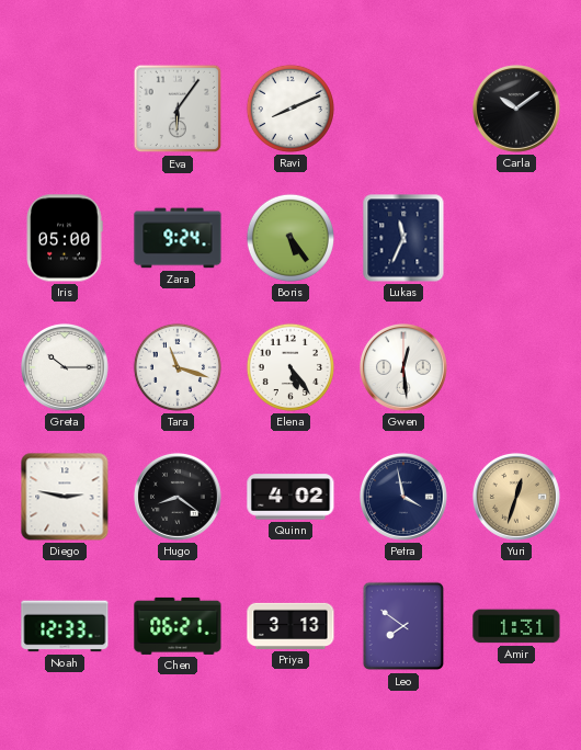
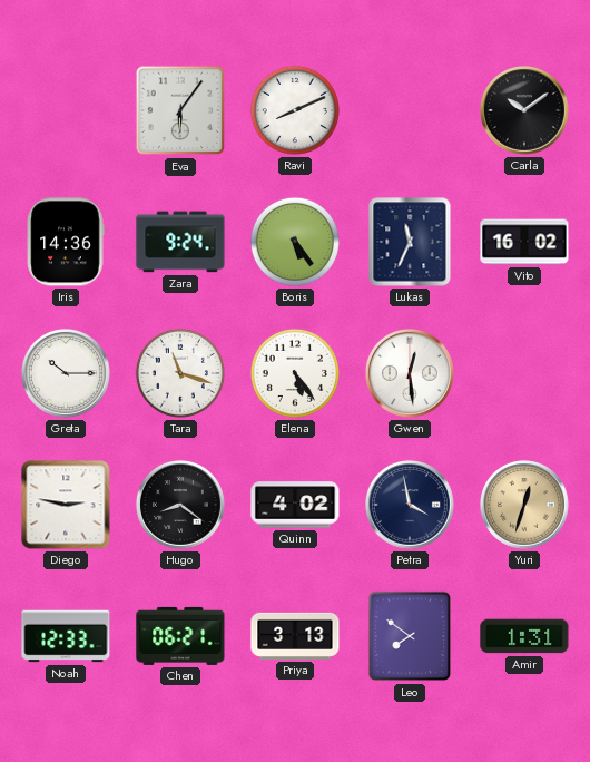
Iris: 05:00 -> 14:36 (66, 242)
Vito: none -> 16:02 (524, 242)
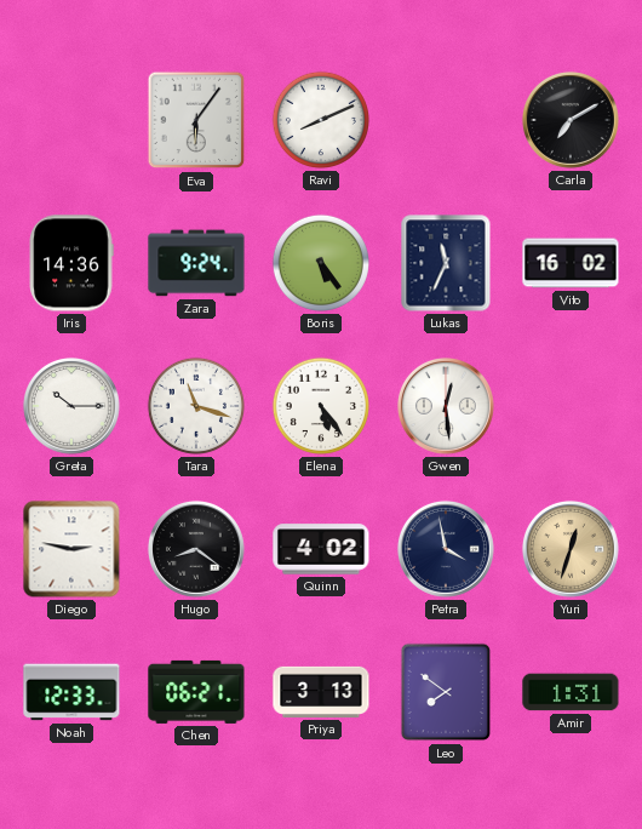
Carla: 10:09 -> 7:10 (571, 120)
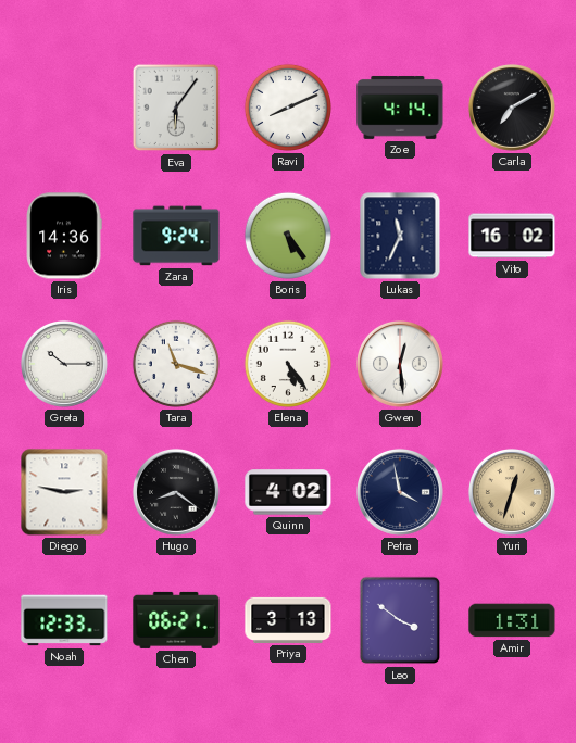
Zoe: none -> 4:14 (400, 108)
Leo: 7:51 -> 3:51 (400, 620)
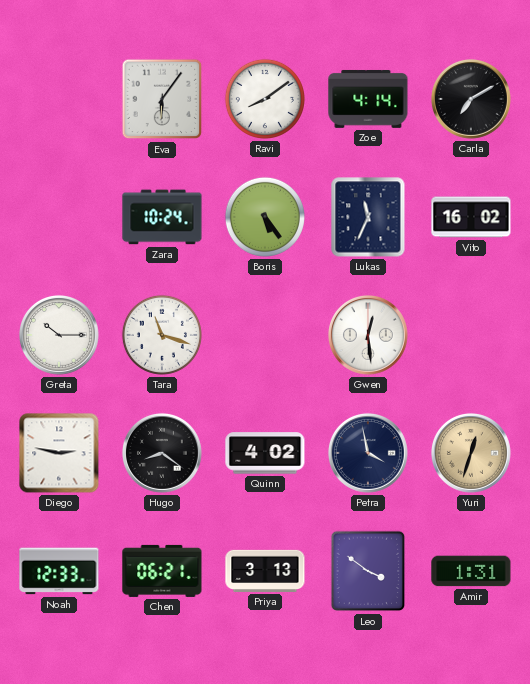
Ravi: 8:11 -> 8:09 (265, 99)
Iris: 14:36 -> none (64, 236)
Zara: 9:24 -> 10:24 (162, 217)
Elena: 5:24 -> none (288, 364)
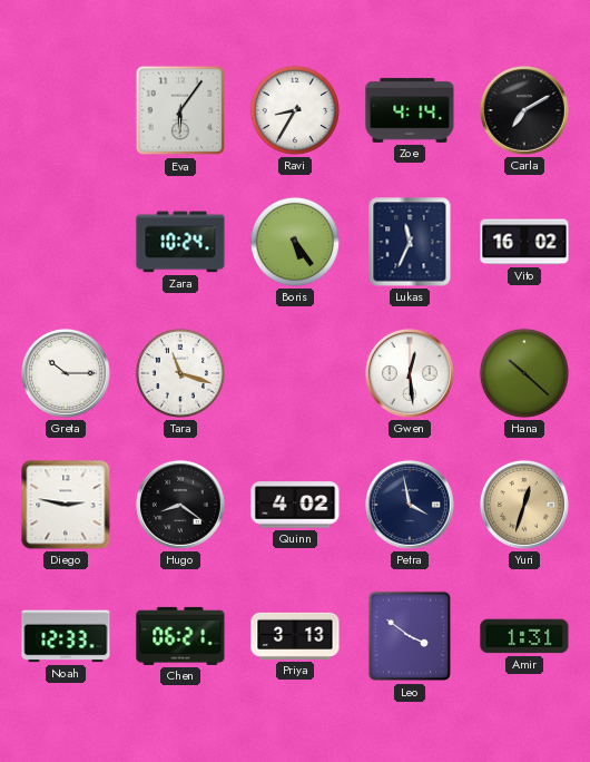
Ravi: 8:09 -> 8:35 (295, 110)
Hana: none -> 10:22 (524, 373)
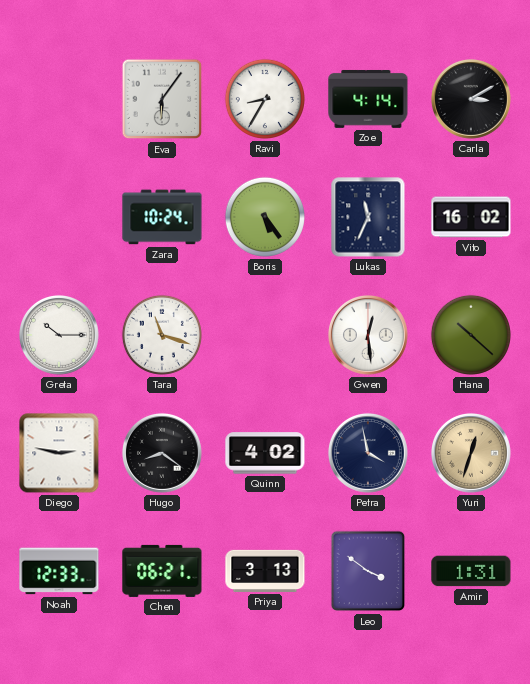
Carla: 7:10 -> 3:10 (471, 99)
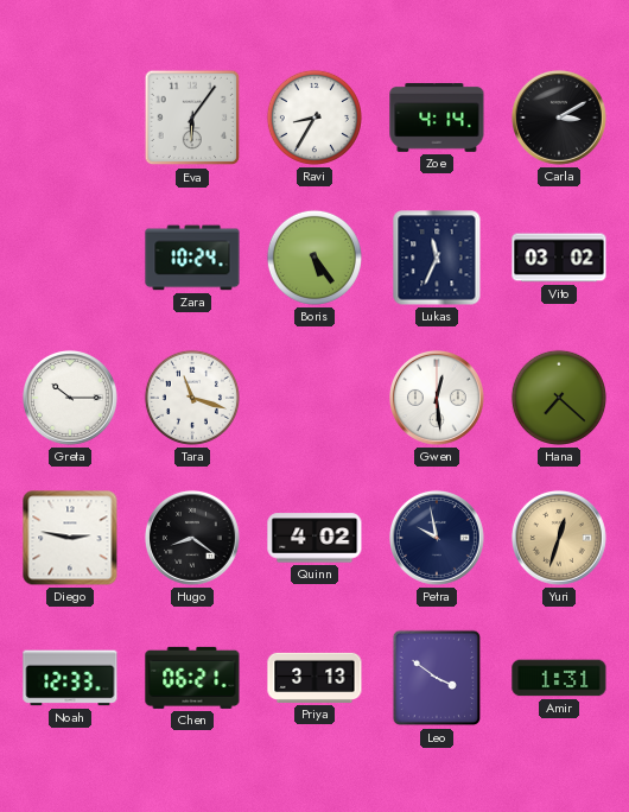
Vito: 16:02 -> 03:02 (559, 258)
Hana: 10:22 -> 7:22 (559, 398)
Petra: 3:58 -> 9:58 (437, 538)
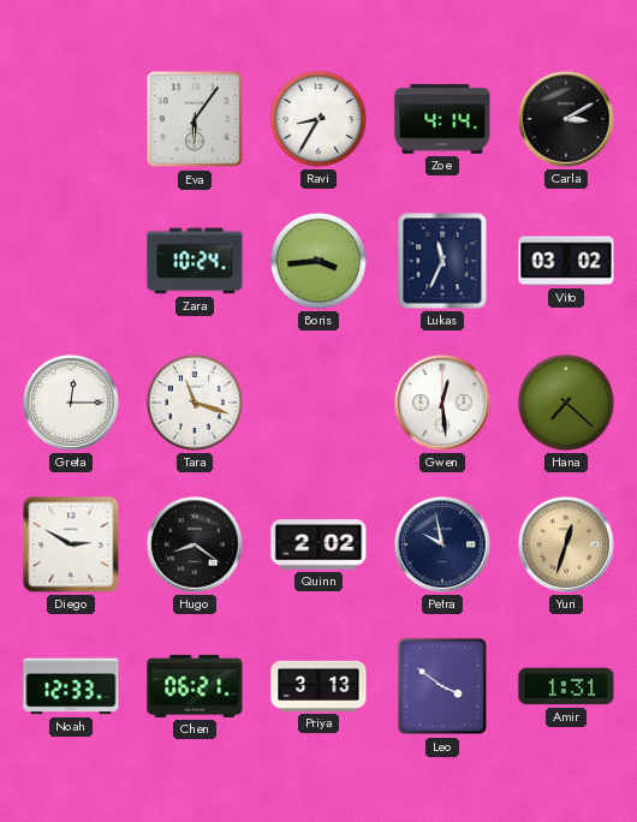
Boris: 5:24 -> 3:44 (318, 261)
Greta: 10:15 -> 12:15 (71, 403)
Diego: 2:47 -> 2:50 (71, 544)
Quinn: 4:02 -> 2:02 (318, 544)
